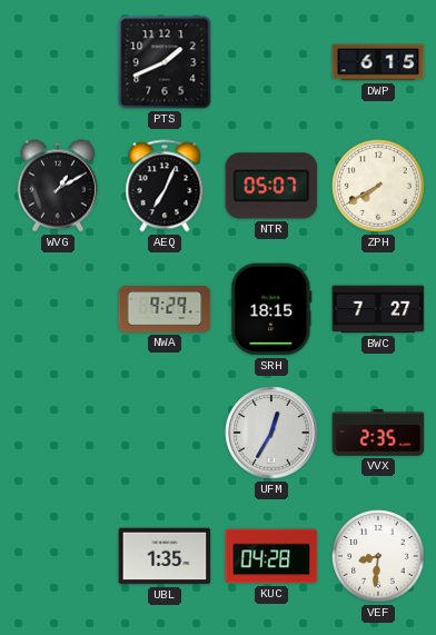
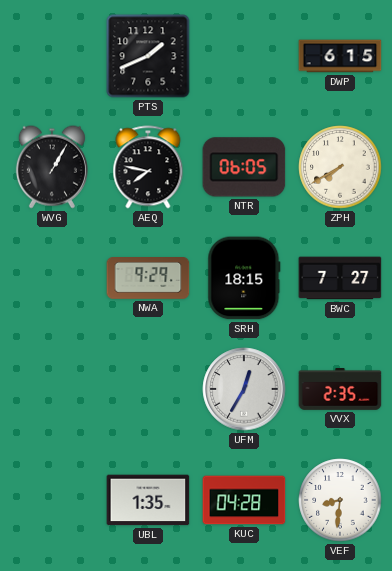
WVG: 1:10 -> 1:05 (52, 167)
AEQ: 7:04 -> 7:47 (148, 167)
NTR: 05:07 -> 06:05 (244, 167)
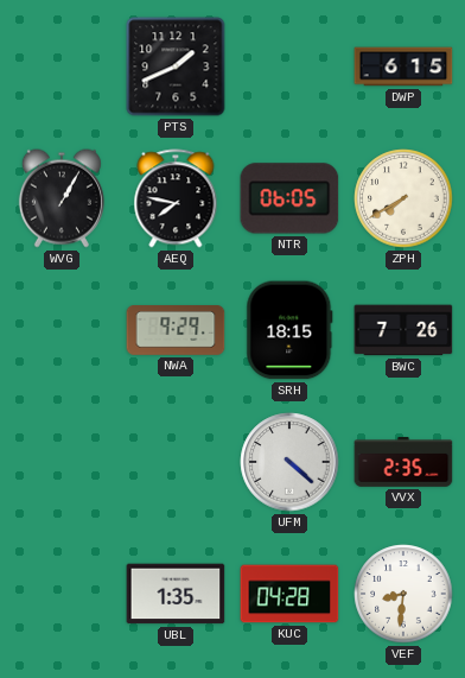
BWC: 7:27 -> 7:26 (403, 330)
UFM: 12:35 -> 4:22 (289, 462)
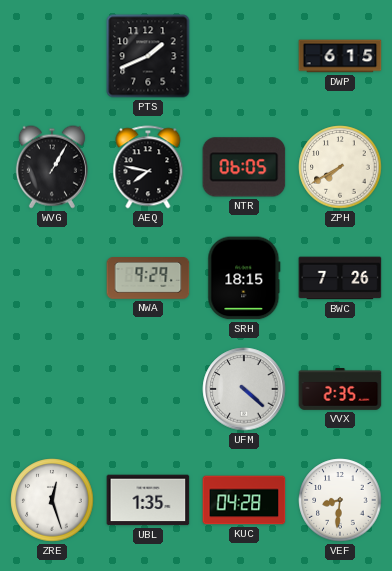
ZRE: none -> 12:27 (52, 500)
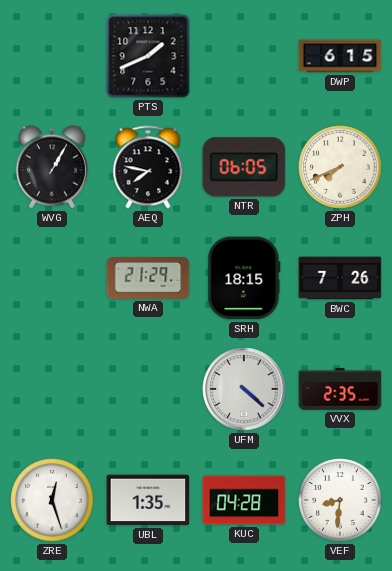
ZPH: 7:40 -> 7:41 (340, 167)
NWA: 9:29 -> 21:29 (148, 279)
